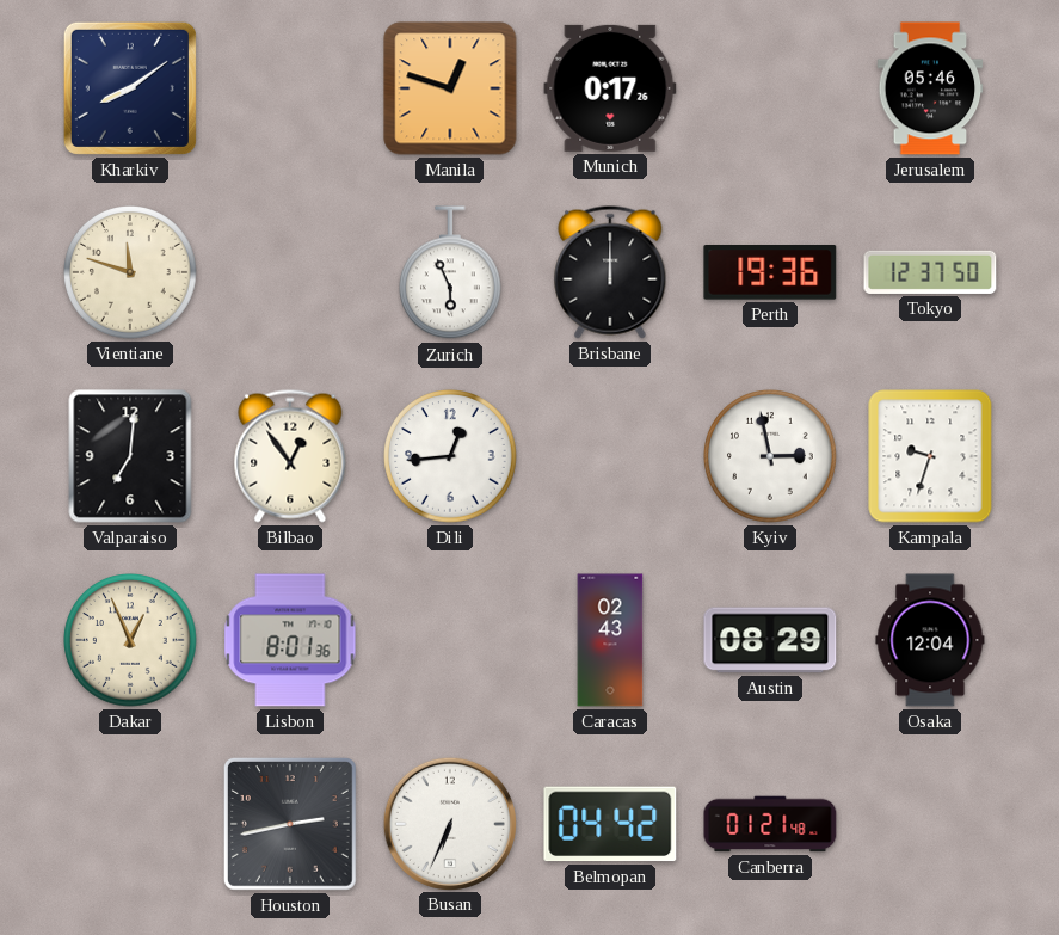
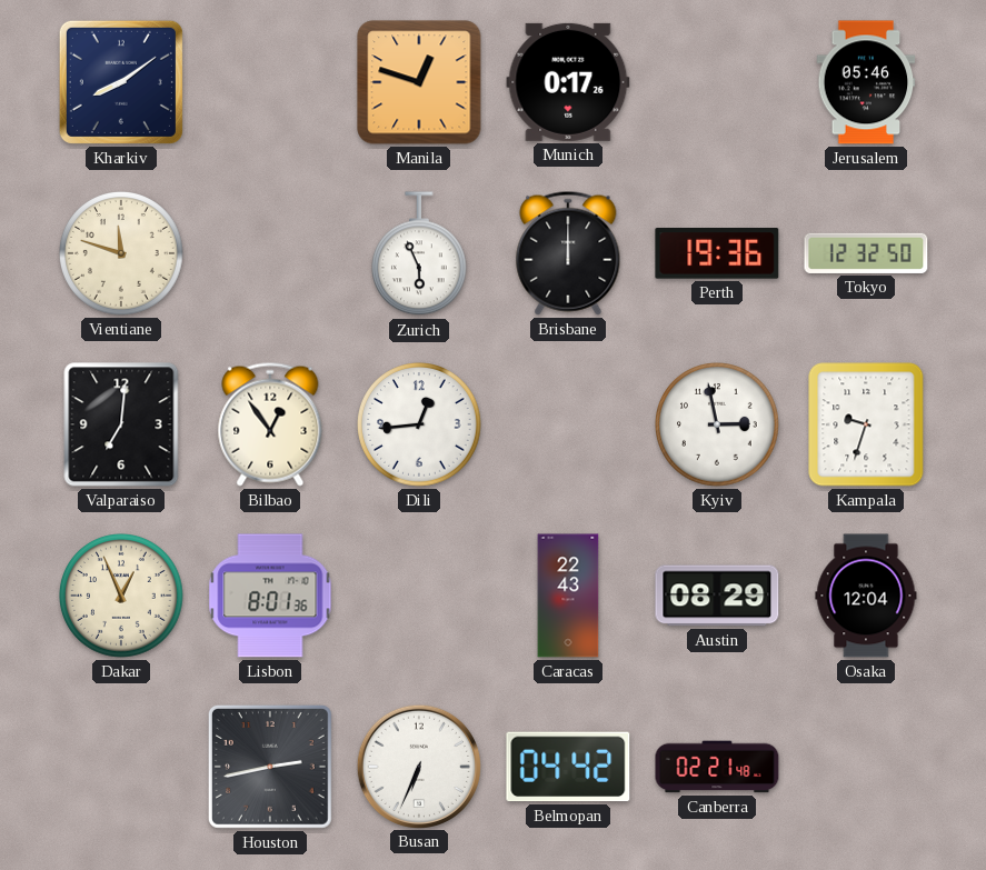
Tokyo: 12:37 -> 12:32 (866, 253)
Caracas: 02:43 -> 22:43 (568, 596)
Canberra: 01:21 -> 02:21 (717, 767)
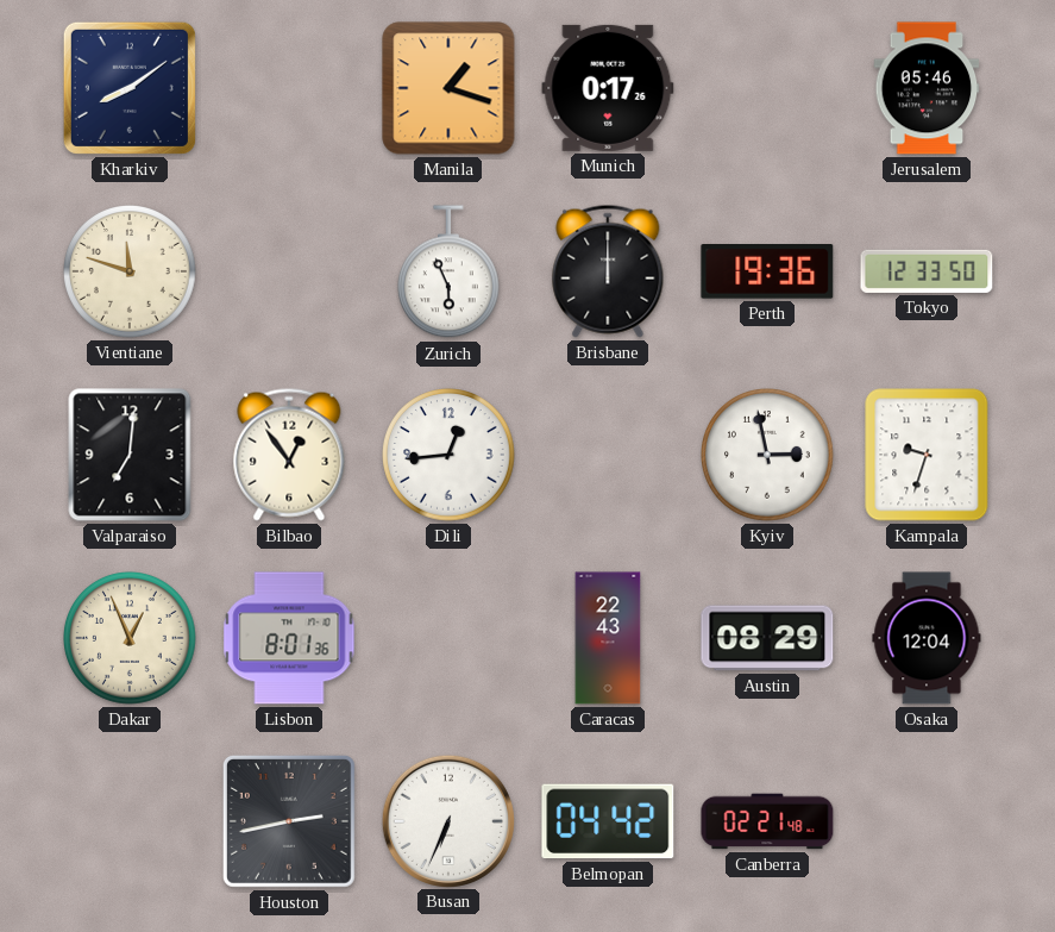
Manila: 12:48 -> 1:18 (448, 88)
Tokyo: 12:32 -> 12:33 (927, 271)
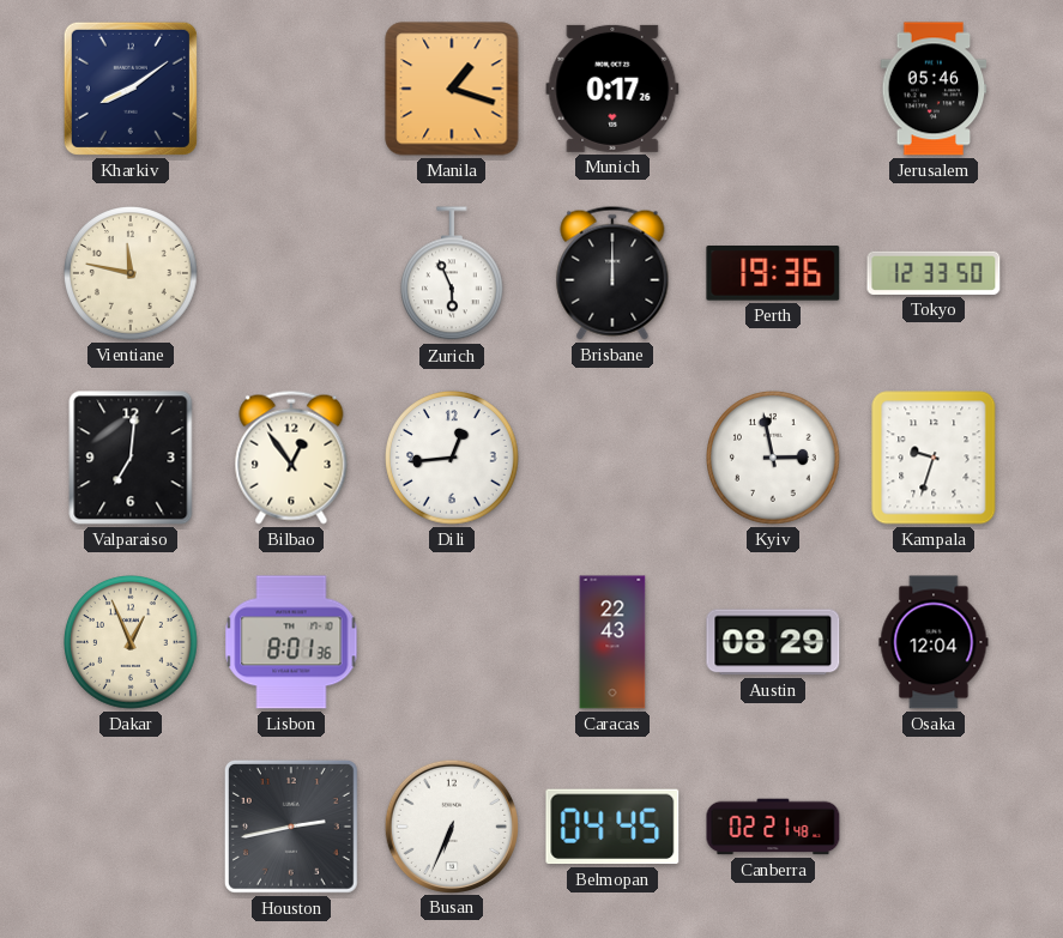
Vientiane: 11:48 -> 11:47 (131, 274)
Belmopan: 04:42 -> 04:45 (612, 827)
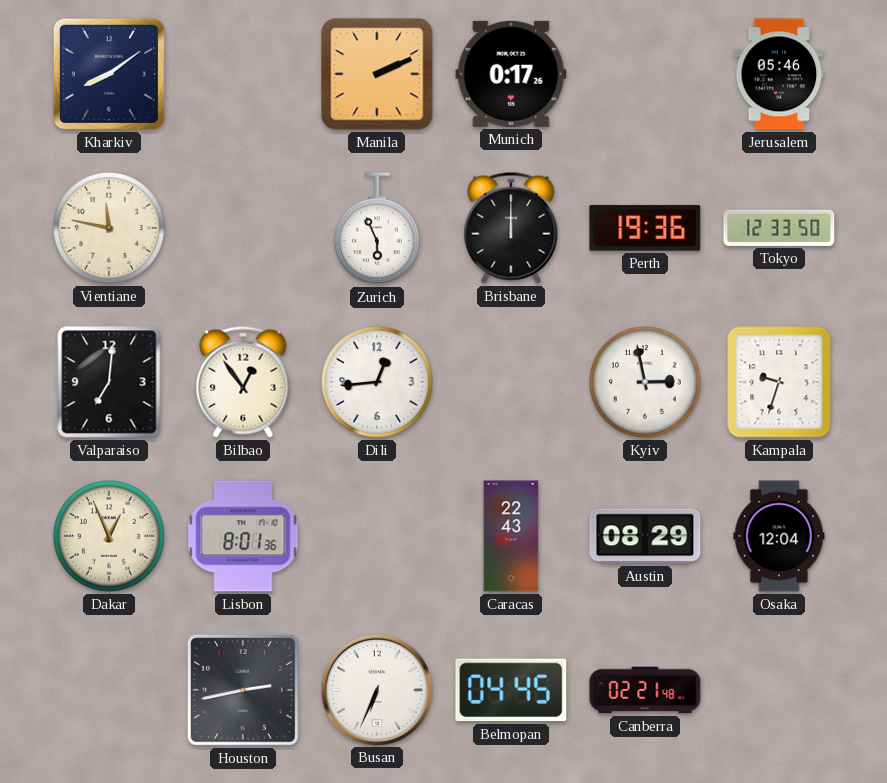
Manila: 1:18 -> 2:11 (377, 74)
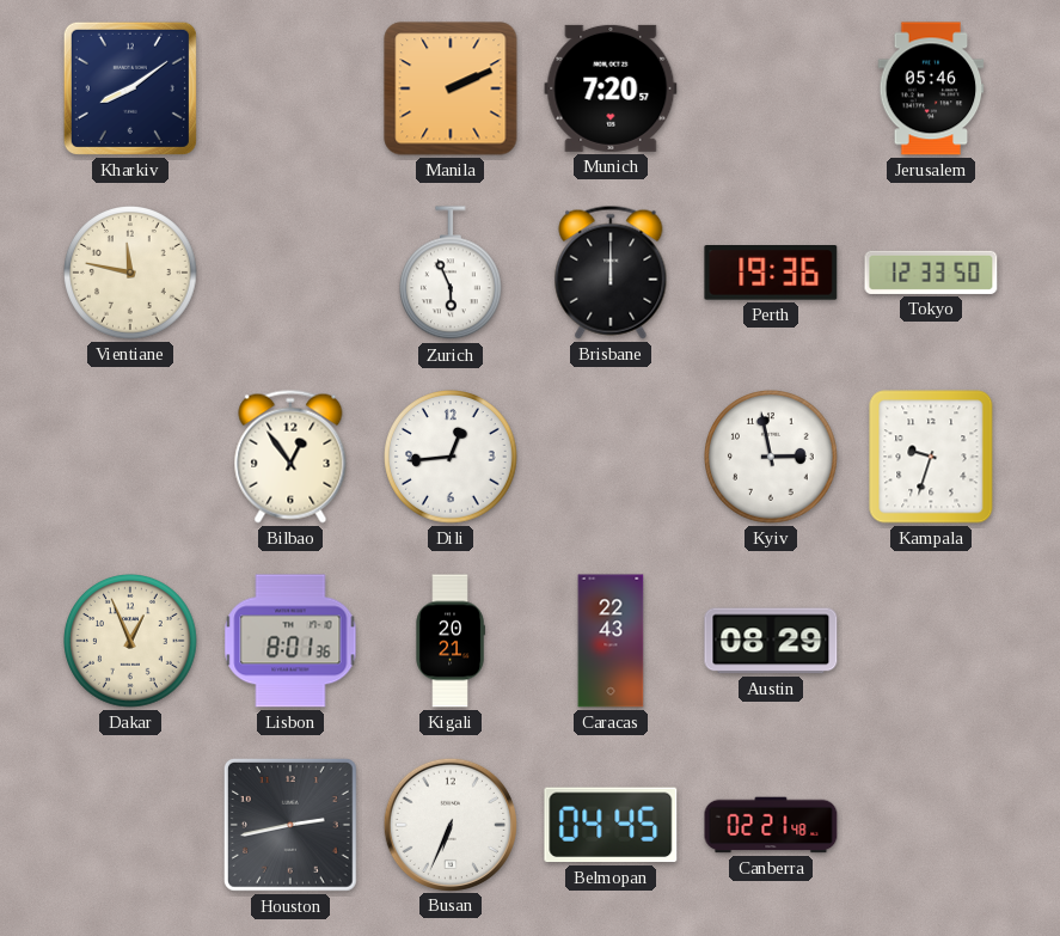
Munich: 0:17 -> 7:20 (611, 88)
Valparaiso: 7:01 -> none (109, 382)
Kigali: none -> 20:21 (451, 641)
Osaka: 12:04 -> none (779, 536)
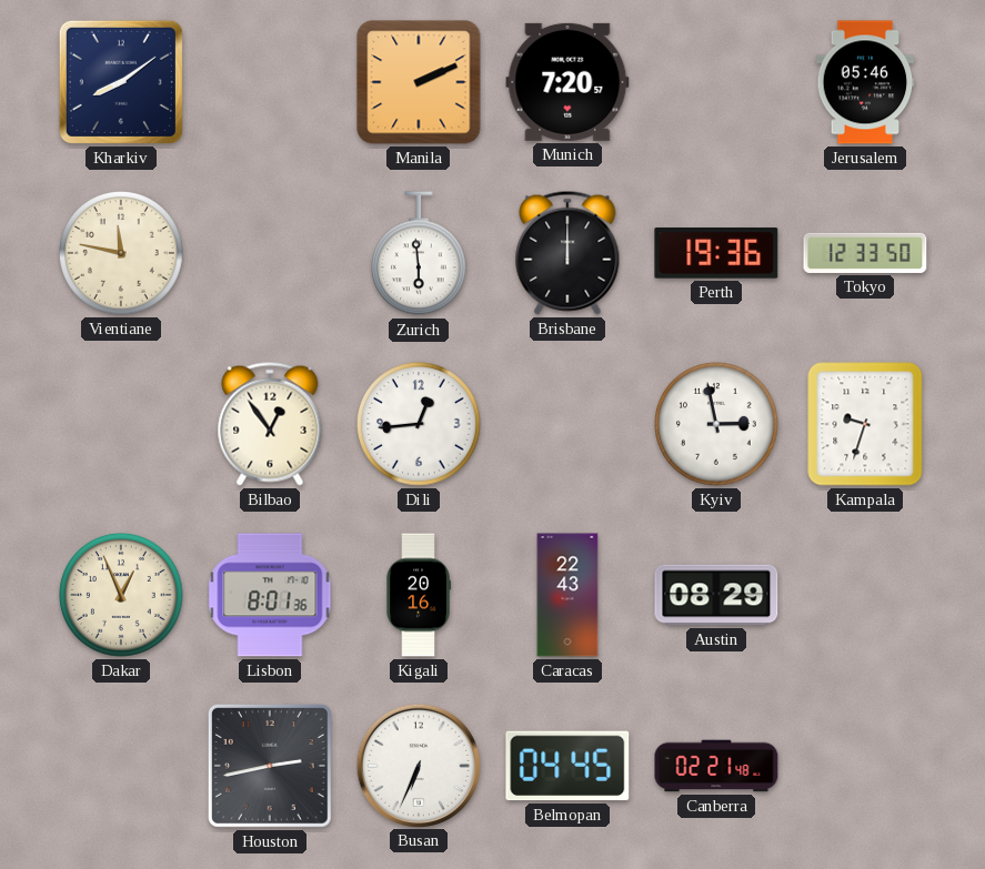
Zurich: 5:56 -> 5:59 (420, 254)
Kigali: 20:21 -> 20:16 (419, 595)
